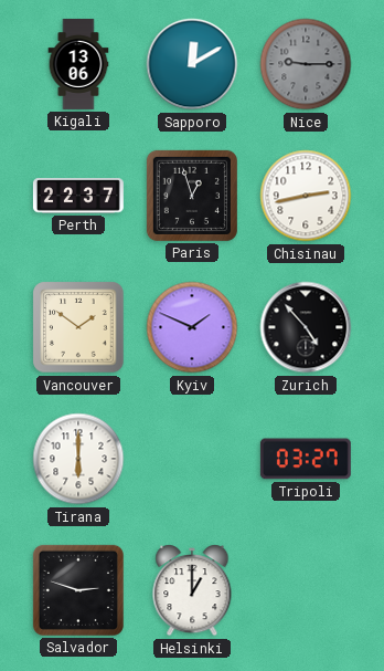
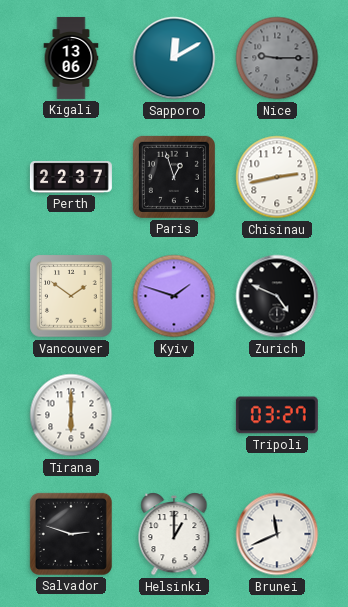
Kyiv: 1:49 -> 1:48 (174, 296)
Zurich: 4:53 -> 4:49 (277, 296)
Brunei: none -> 11:41 (277, 534)
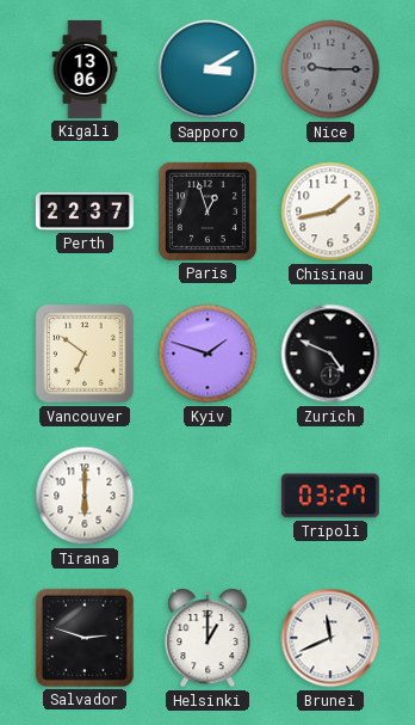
Sapporo: 12:10 -> 3:10 (207, 69)
Chisinau: 2:43 -> 1:43 (330, 211)
Vancouver: 1:51 -> 6:51 (85, 354)
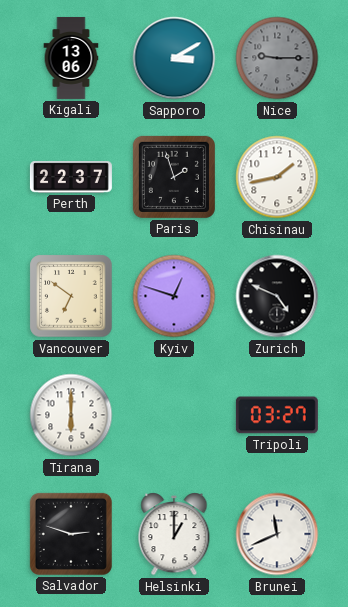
Paris: 12:57 -> 1:57 (174, 177)
Kyiv: 1:48 -> 12:48 (174, 296)
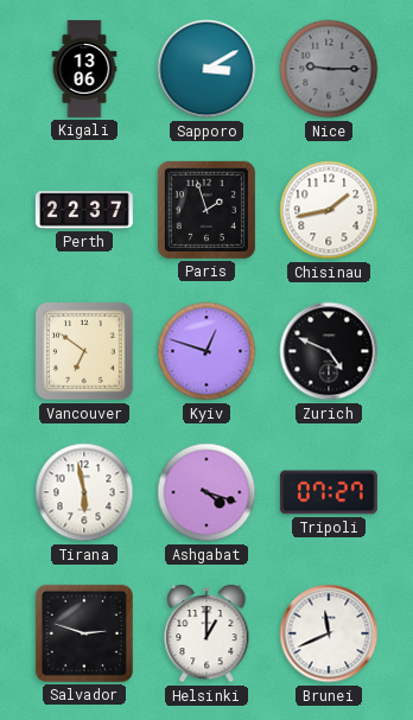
Tirana: 6:00 -> 5:58 (84, 492)
Ashgabat: none -> 4:18 (206, 492)
Tripoli: 03:27 -> 07:27 (329, 492)
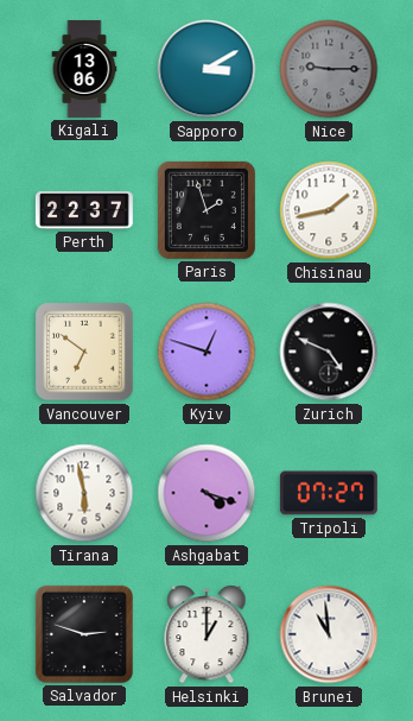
Brunei: 11:41 -> 10:59 (329, 634)
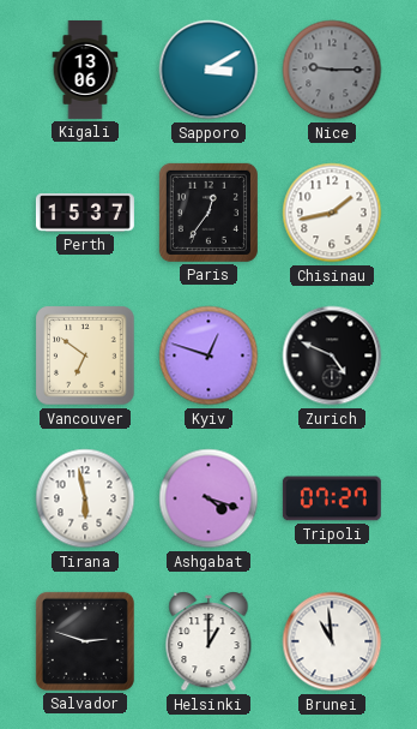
Perth: 22:37 -> 15:37 (85, 213)
Paris: 1:57 -> 12:36 (208, 213)
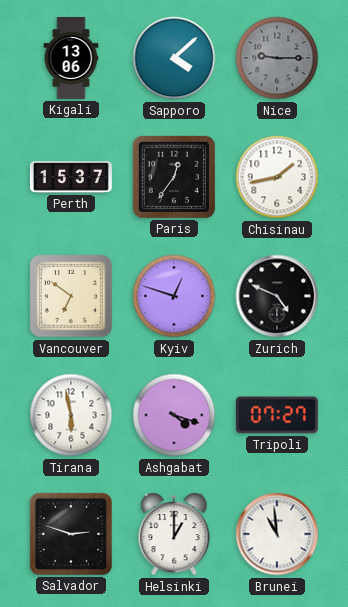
Sapporo: 3:10 -> 4:08 (174, 58)
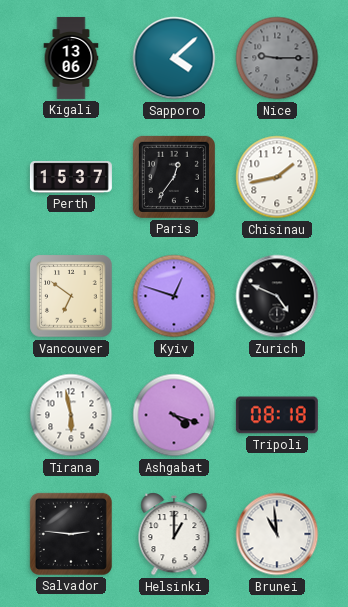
Tripoli: 07:27 -> 08:18 (277, 415)
Salvador: 2:48 -> 2:46 (71, 534)
